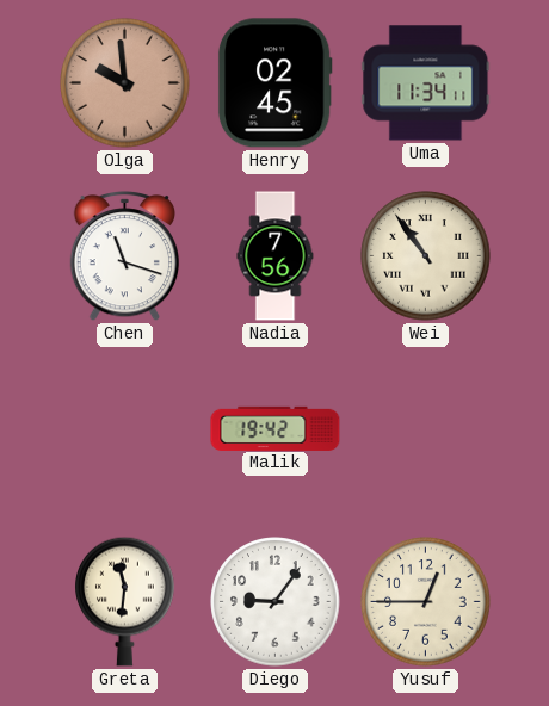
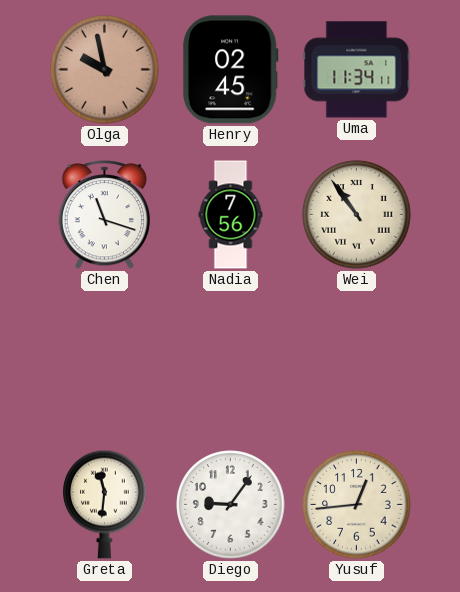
Olga: 9:59 -> 9:58 (105, 70)
Malik: 19:42 -> none (276, 428)
Yusuf: 12:45 -> 12:44 (357, 505)
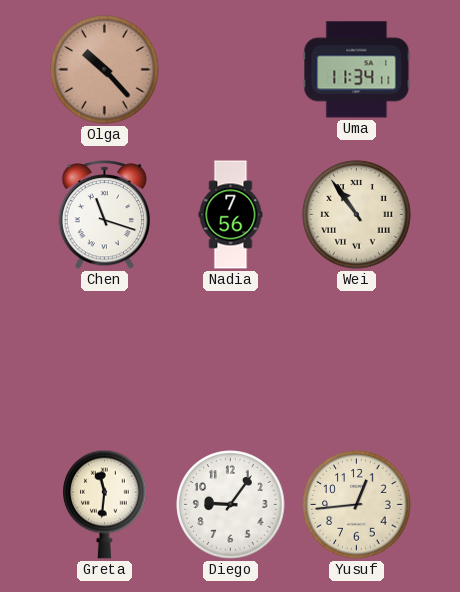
Olga: 9:58 -> 10:23 (105, 70)
Henry: 02:45 -> none (230, 70)
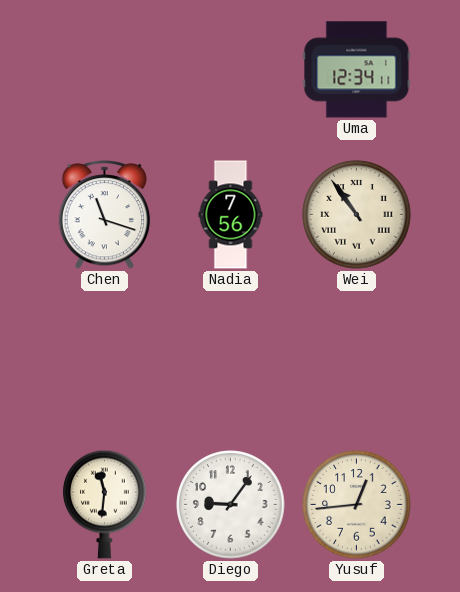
Olga: 10:23 -> none (105, 70)
Uma: 11:34 -> 12:34 (357, 70)
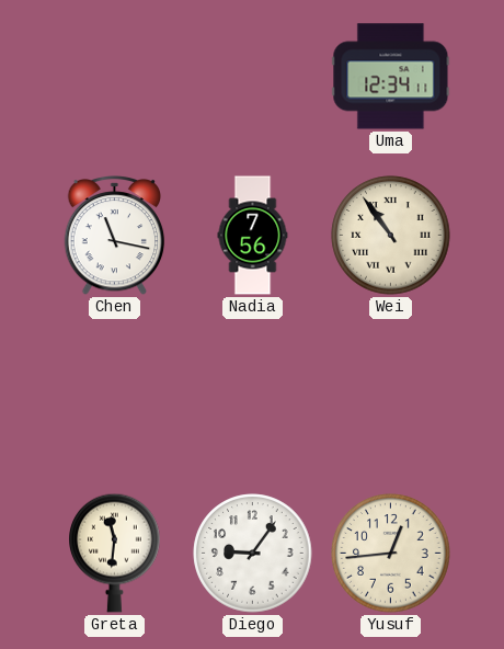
Chen: 11:18 -> 11:17 (115, 236)
